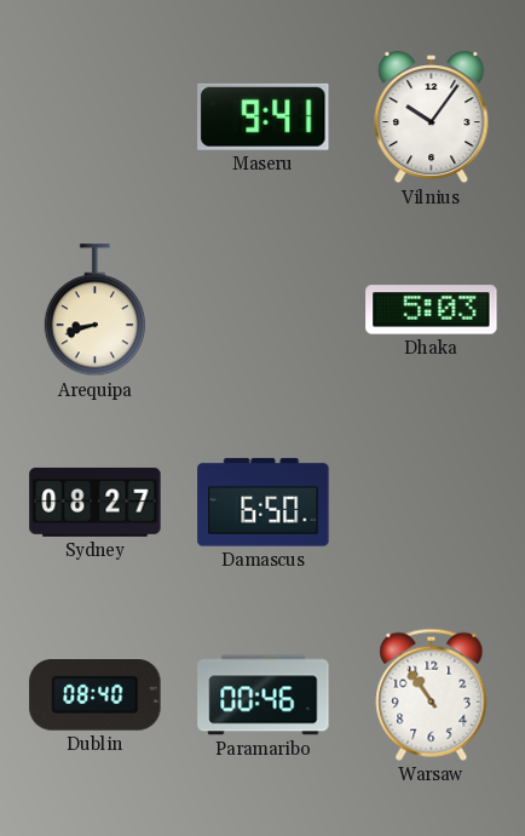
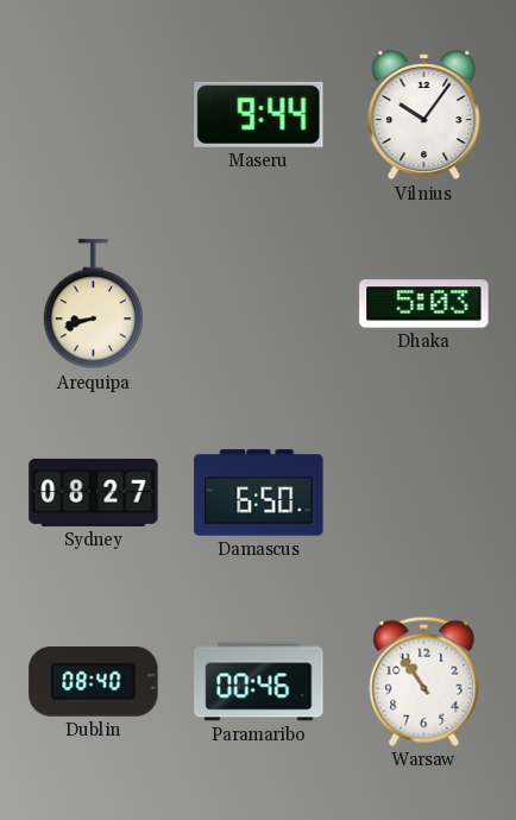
Maseru: 9:41 -> 9:44 (259, 114)
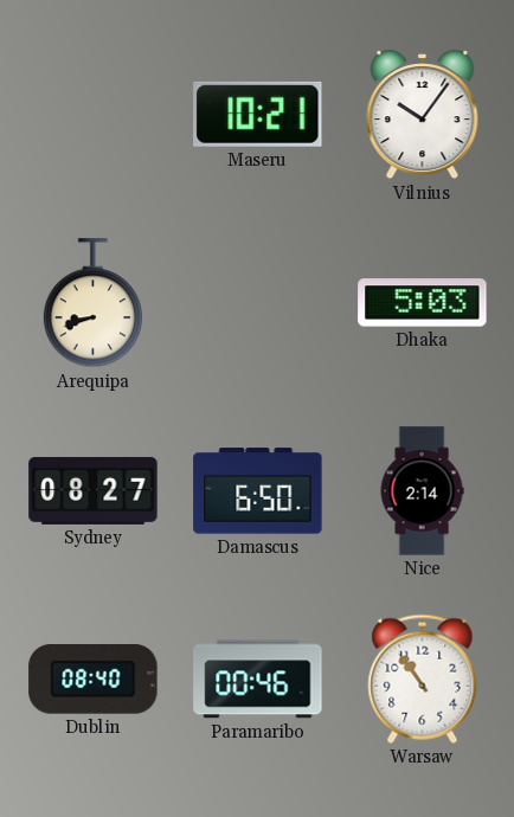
Maseru: 9:44 -> 10:21 (258, 114)
Nice: none -> 2:14 (422, 491)
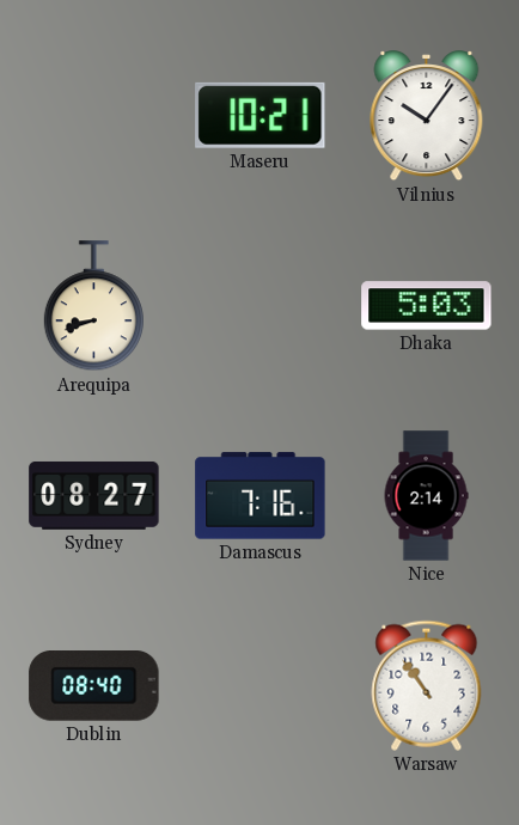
Damascus: 6:50 -> 7:16 (261, 496)
Paramaribo: 00:46 -> none (258, 680)
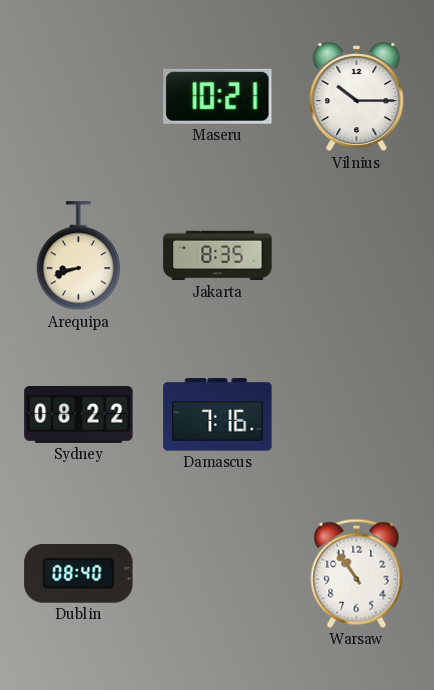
Vilnius: 10:06 -> 10:15 (357, 97)
Jakarta: none -> 8:35 (218, 256)
Dhaka: 5:03 -> none (427, 306)
Sydney: 08:27 -> 08:22 (79, 414)
Nice: 2:14 -> none (426, 496)
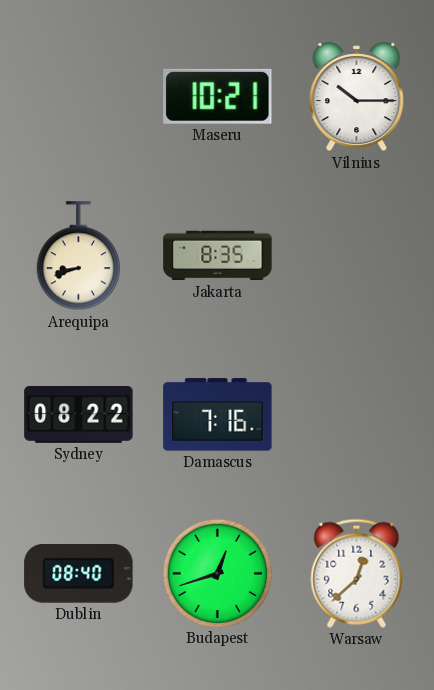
Budapest: none -> 12:42 (217, 573)
Warsaw: 10:54 -> 12:38 (357, 573)
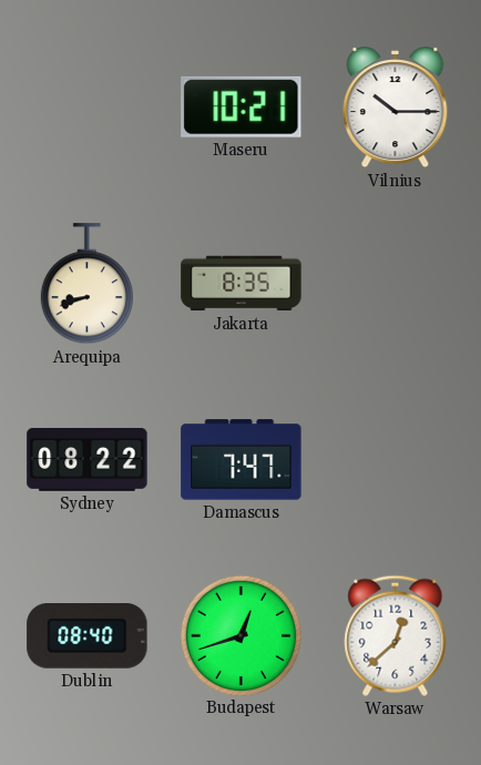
Damascus: 7:16 -> 7:47 (242, 460)
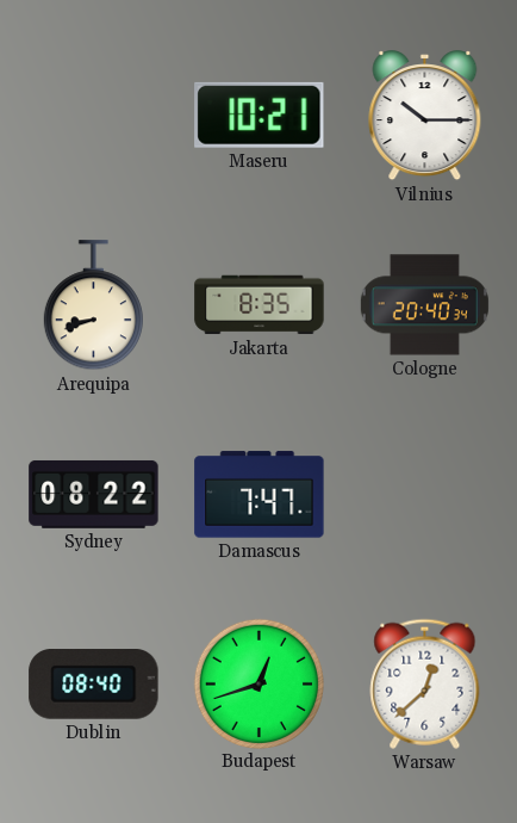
Cologne: none -> 20:40 (424, 305)
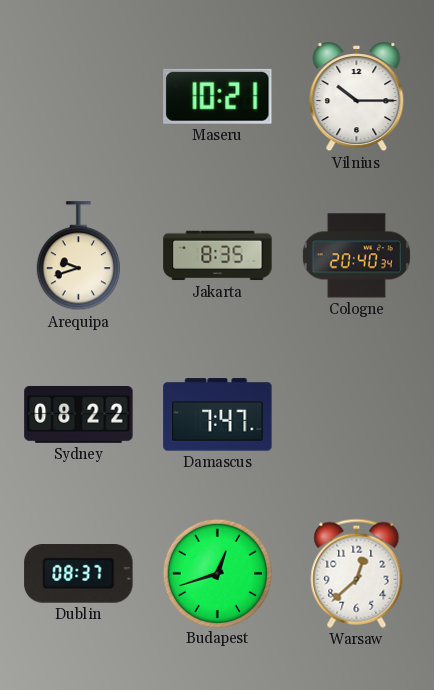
Arequipa: 8:42 -> 9:42 (78, 256)
Dublin: 08:40 -> 08:37 (79, 574)
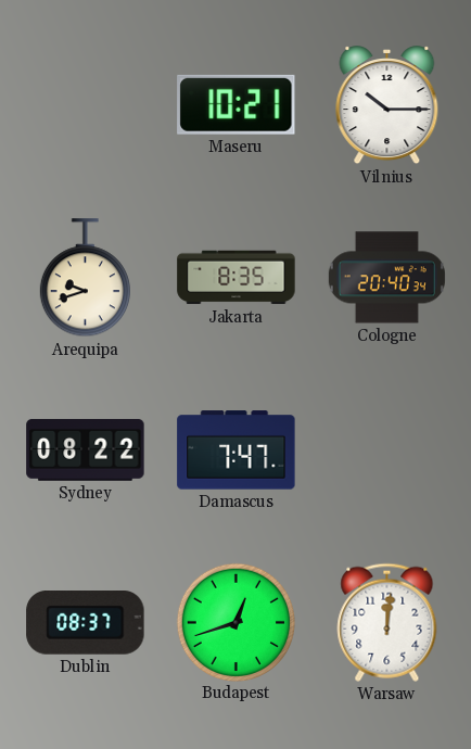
Warsaw: 12:38 -> 12:01 (387, 622)
